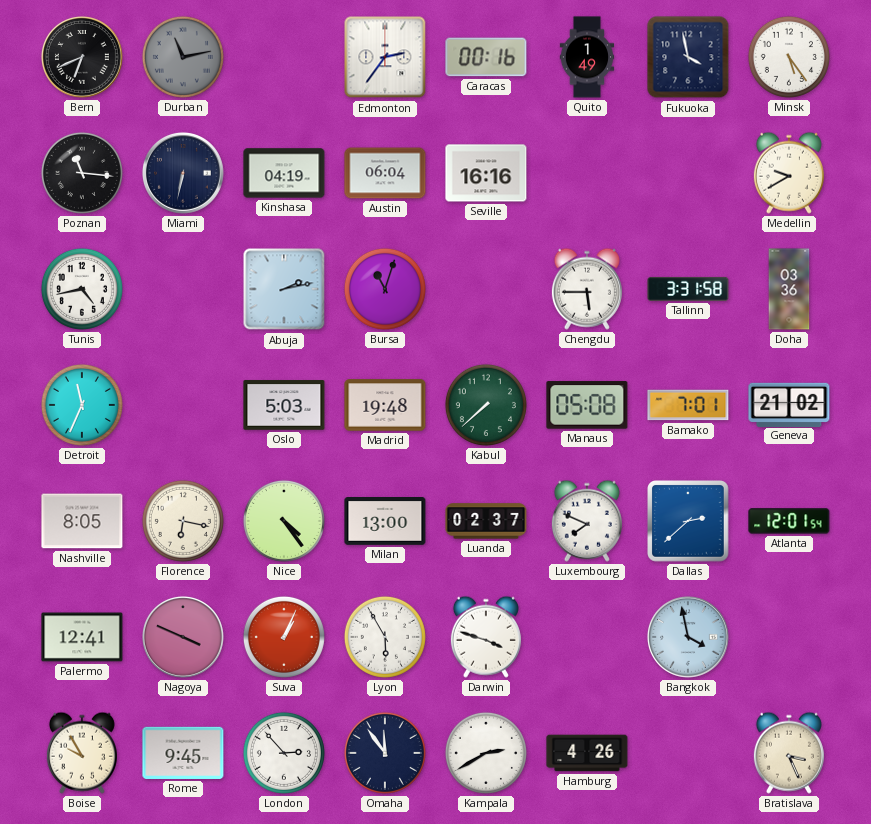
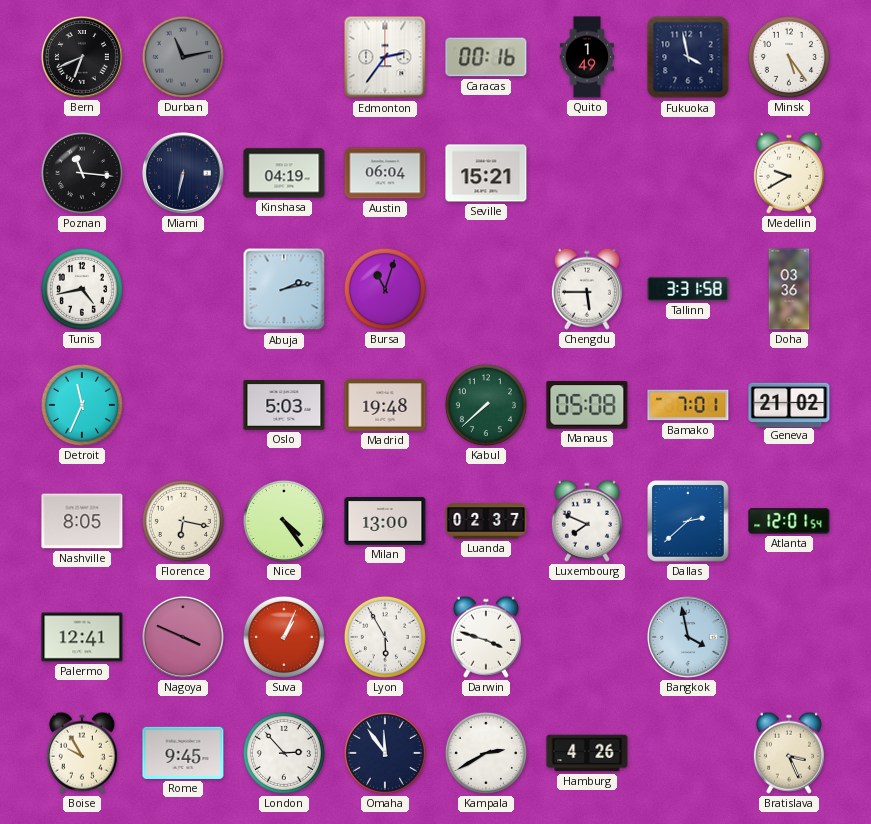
Seville: 16:16 -> 15:21 (486, 173)
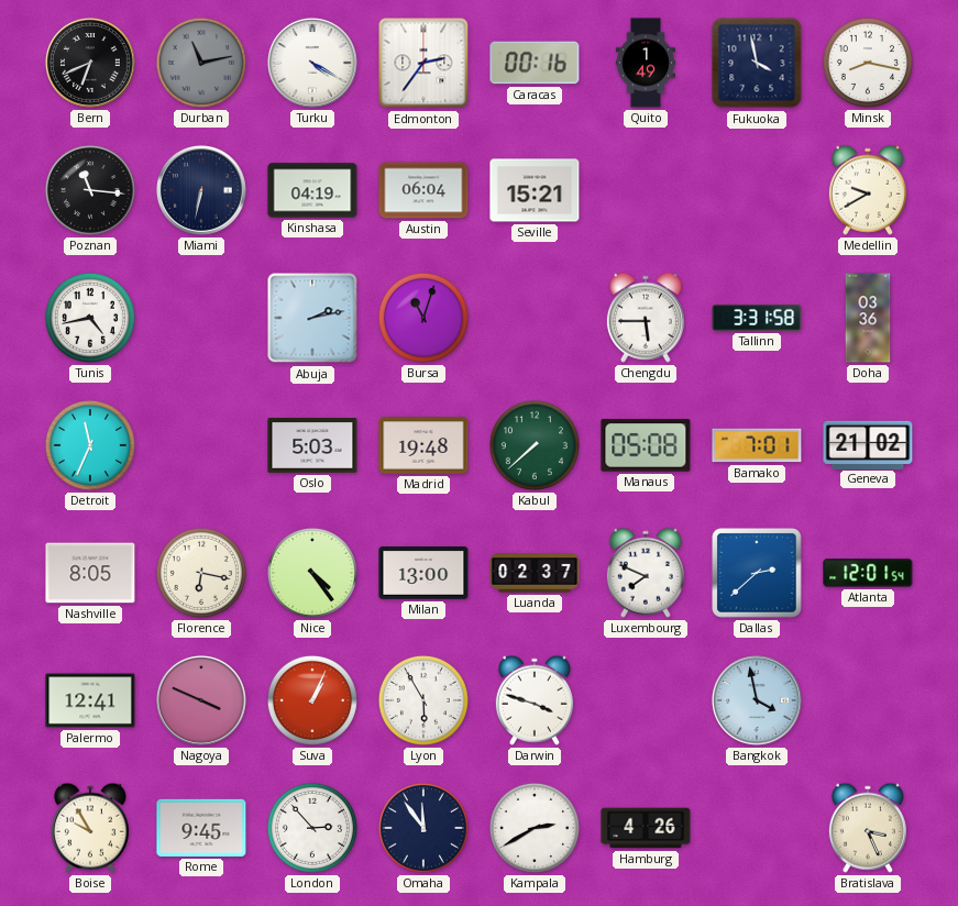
Turku: none -> 4:20 (312, 63)
Minsk: 5:24 -> 8:17 (868, 63)
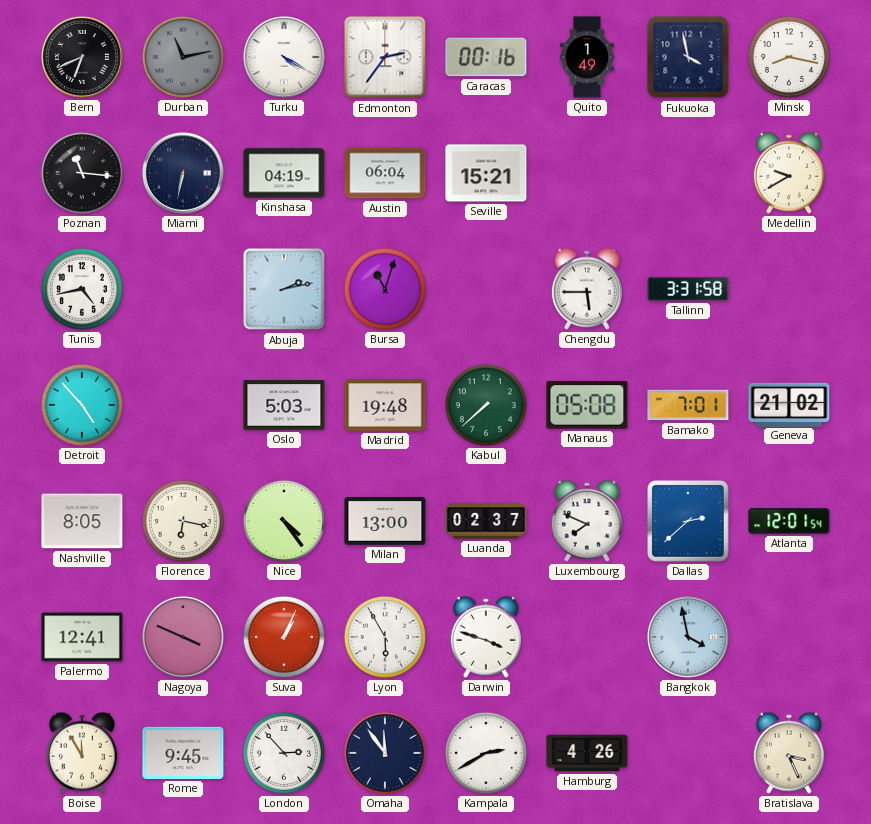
Doha: 03:36 -> none (868, 318)
Detroit: 11:34 -> 4:53 (82, 405)
Boise: 9:55 -> 11:55 (82, 753)
